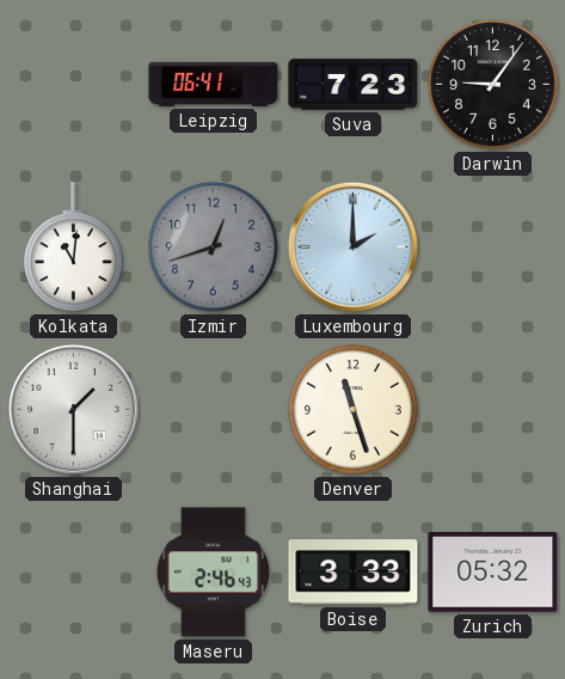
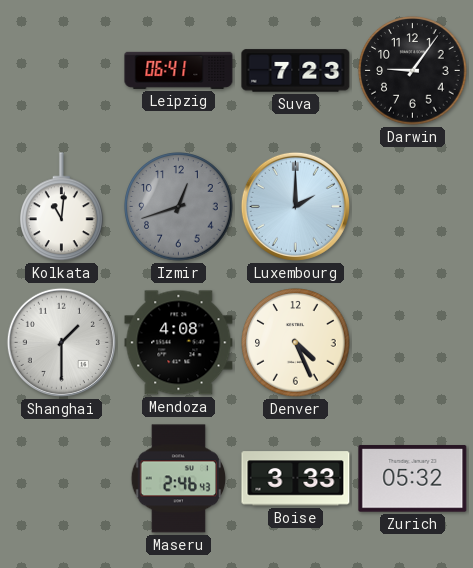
Mendoza: none -> 4:08 (179, 343)
Denver: 11:27 -> 4:26 (296, 343)
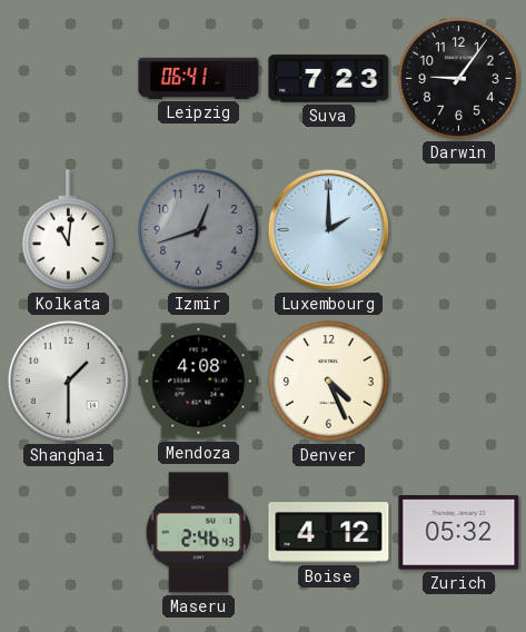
Boise: 3:33 -> 4:12 (329, 533)
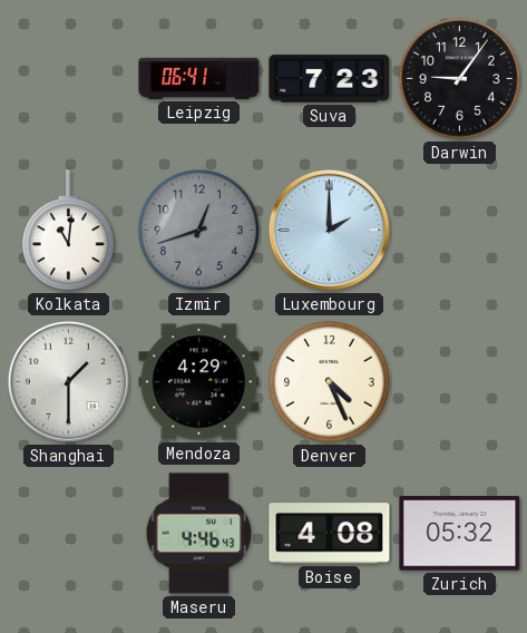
Mendoza: 4:08 -> 4:29 (199, 382)
Maseru: 2:46 -> 4:46 (199, 534)
Boise: 4:12 -> 4:08 (330, 534)
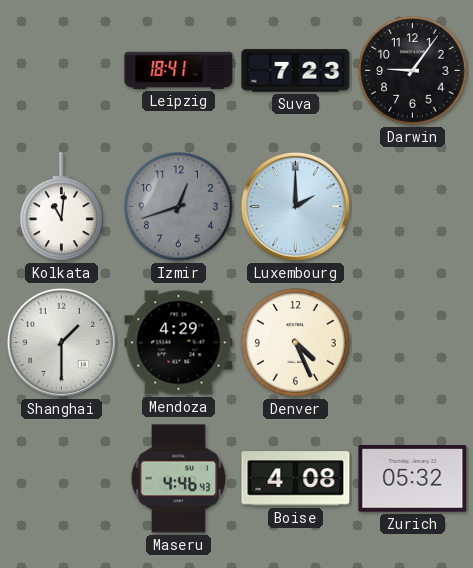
Leipzig: 06:41 -> 18:41 (179, 70)
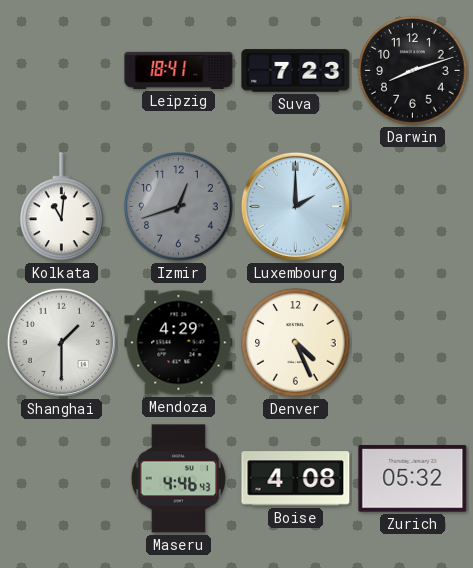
Darwin: 9:06 -> 8:12 (413, 71)
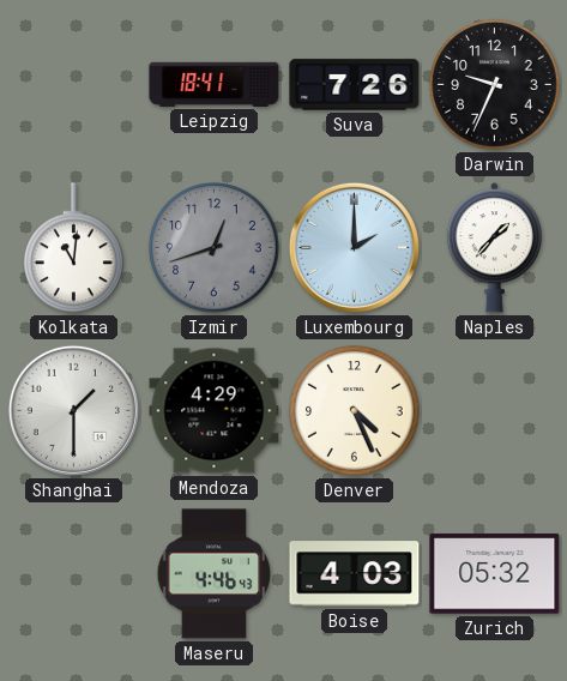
Suva: 7:23 -> 7:26 (355, 85)
Darwin: 8:12 -> 9:34 (495, 85)
Naples: none -> 1:37 (494, 248)
Boise: 4:08 -> 4:03 (355, 574)
